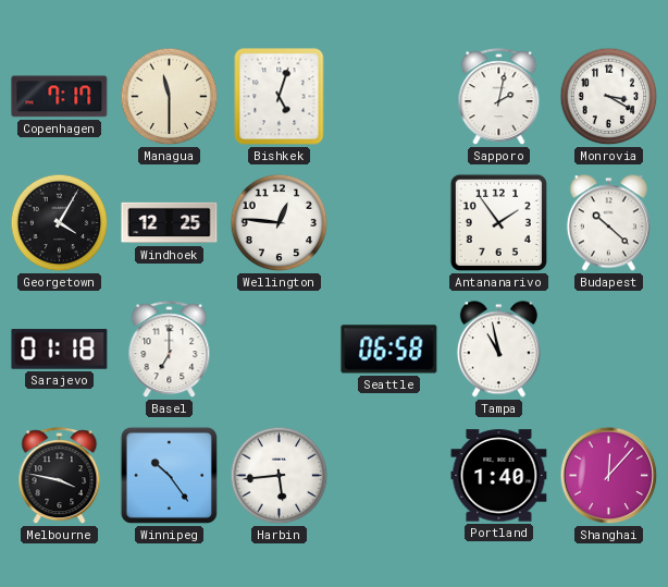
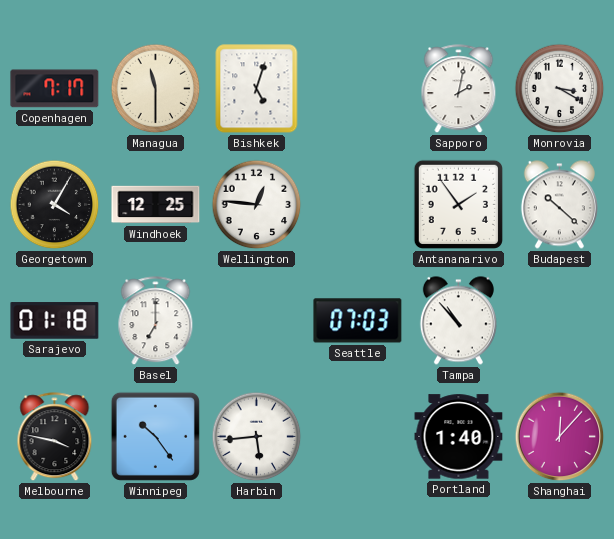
Seattle: 06:58 -> 07:03 (358, 321)
Tampa: 10:58 -> 10:53 (458, 321)
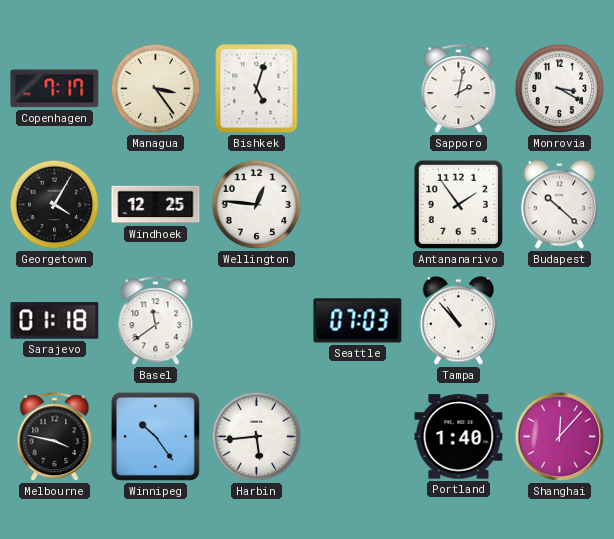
Managua: 11:30 -> 3:24 (156, 89)
Basel: 7:00 -> 11:39 (156, 321)
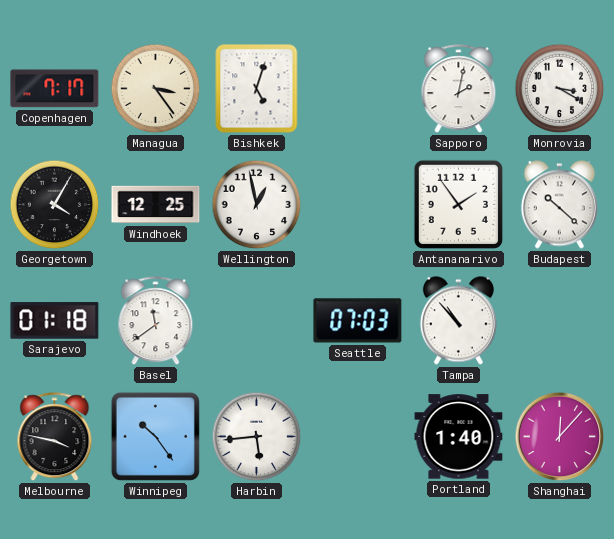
Wellington: 12:46 -> 12:58 (257, 205)
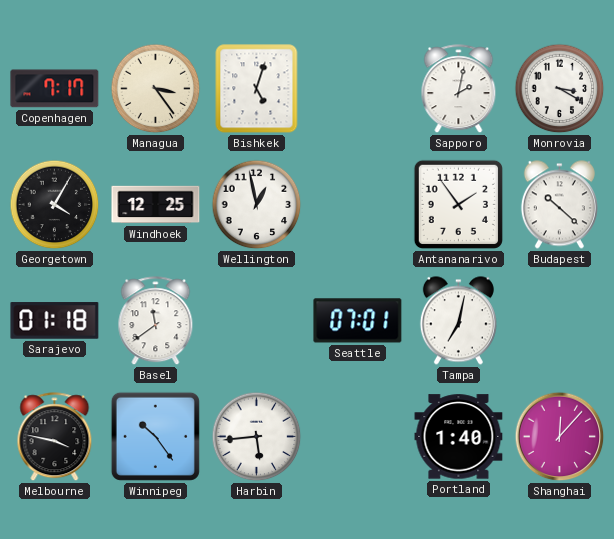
Seattle: 07:03 -> 07:01 (358, 321)
Tampa: 10:53 -> 7:02 (458, 321)
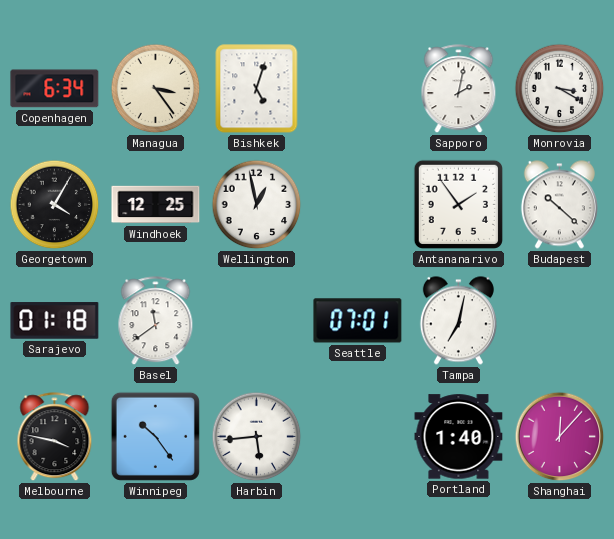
Copenhagen: 7:17 -> 6:34 (55, 89)
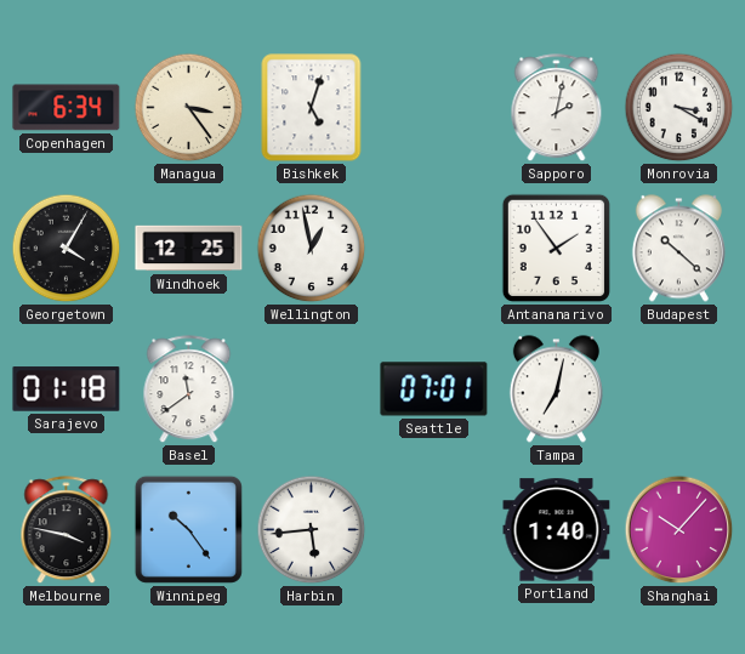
Shanghai: 12:07 -> 10:07 (679, 530)
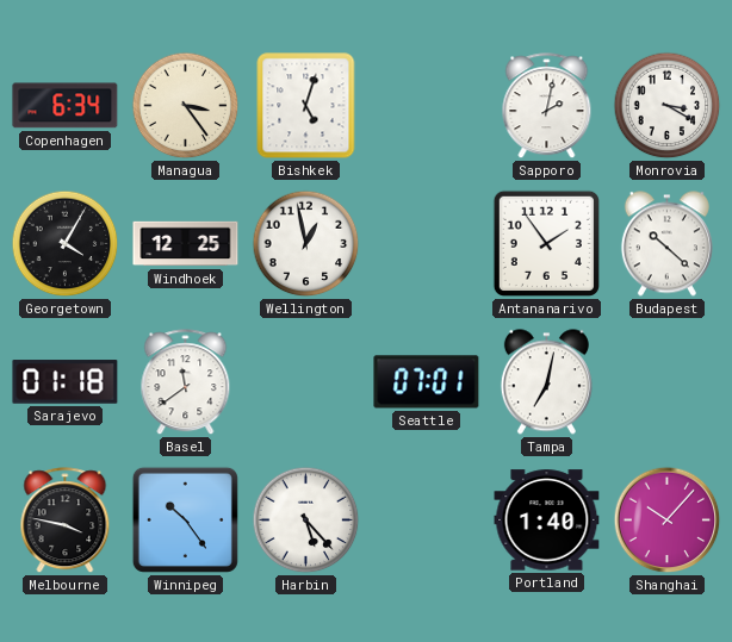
Harbin: 5:44 -> 5:23 (306, 521)
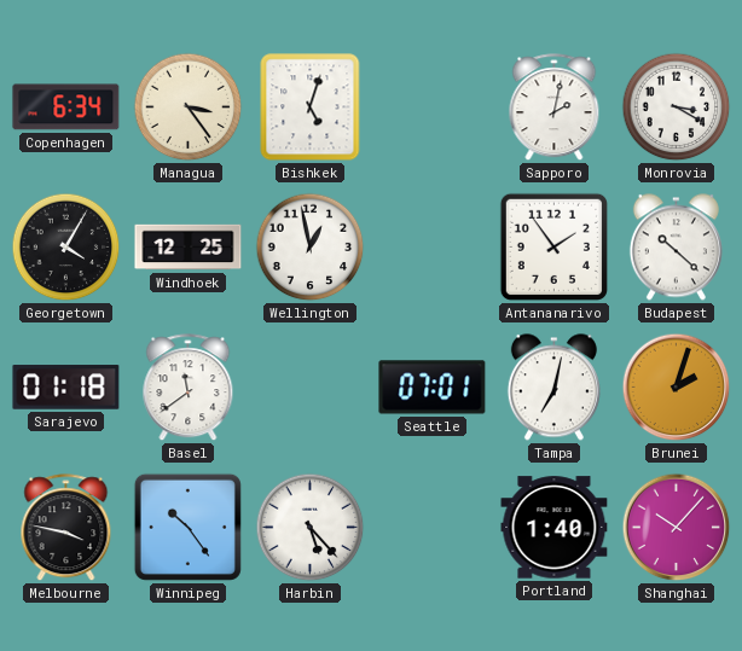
Brunei: none -> 2:03 (677, 388)
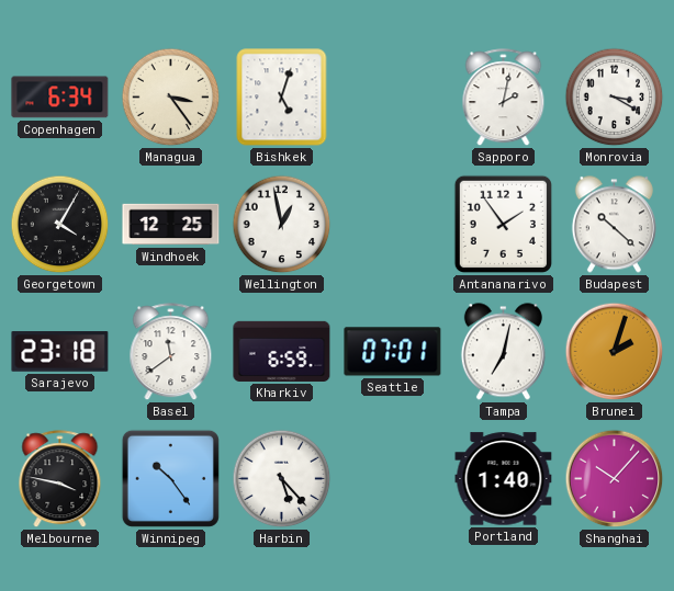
Sarajevo: 01:18 -> 23:18 (60, 352)
Kharkiv: none -> 6:59 (282, 351)
